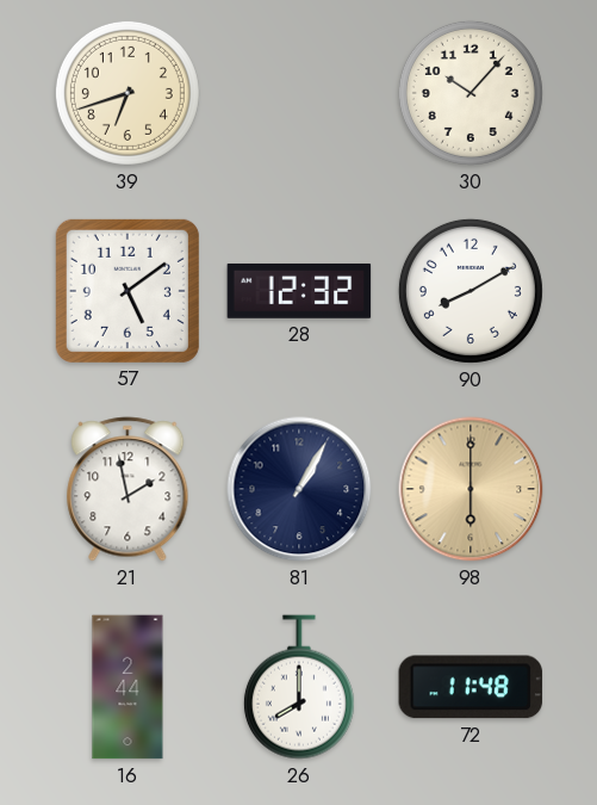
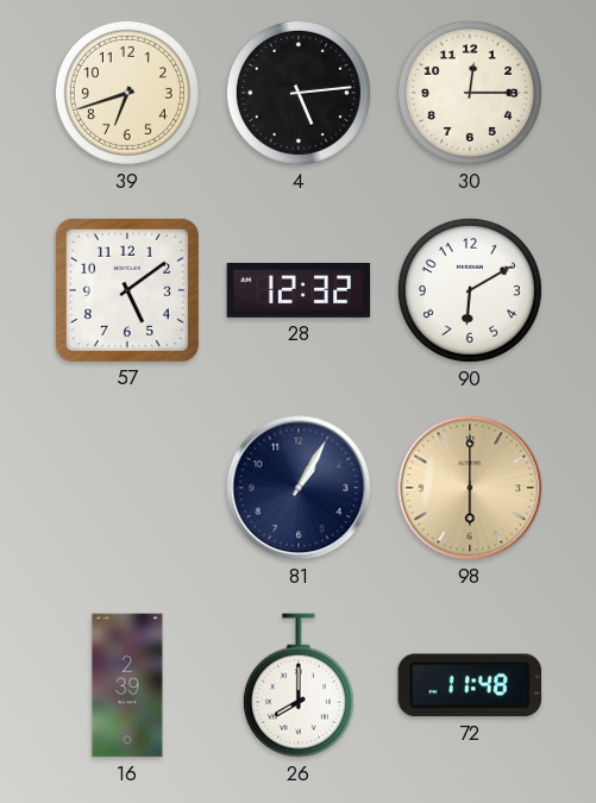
4: none -> 5:14 (299, 93)
30: 10:07 -> 12:15 (470, 93)
90: 8:10 -> 6:10 (470, 290)
21: 1:58 -> none (128, 489)
16: 2:44 -> 2:39 (127, 685)
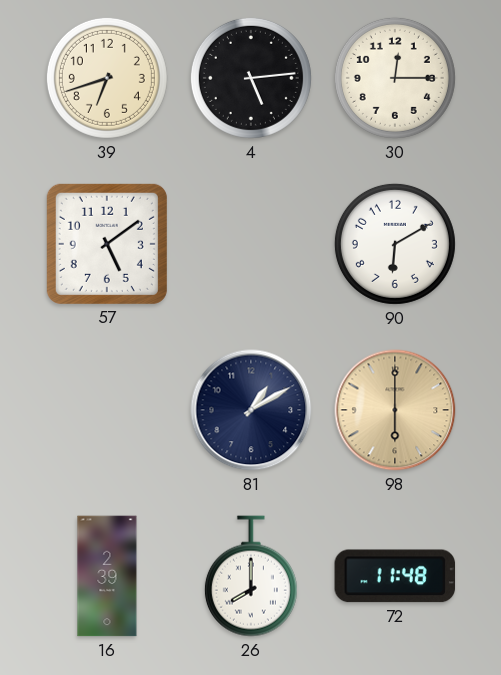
28: 12:32 -> none (299, 290)
81: 1:05 -> 1:10 (251, 410)
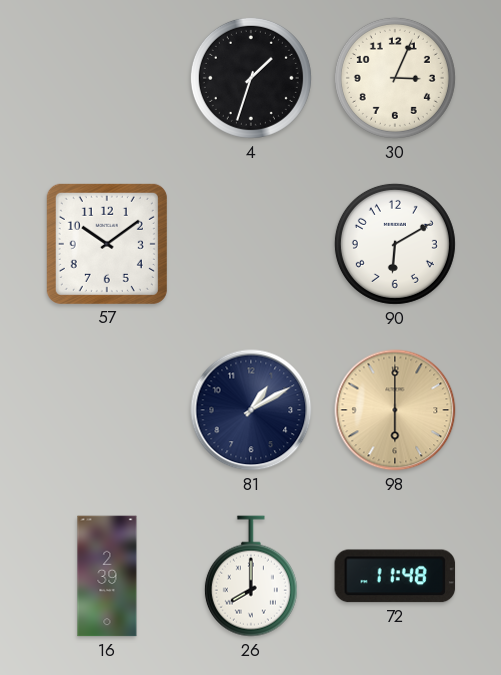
39: 6:42 -> none (107, 78)
4: 5:14 -> 1:33 (251, 78)
30: 12:15 -> 3:04 (395, 78)
57: 5:09 -> 10:09 (107, 244)
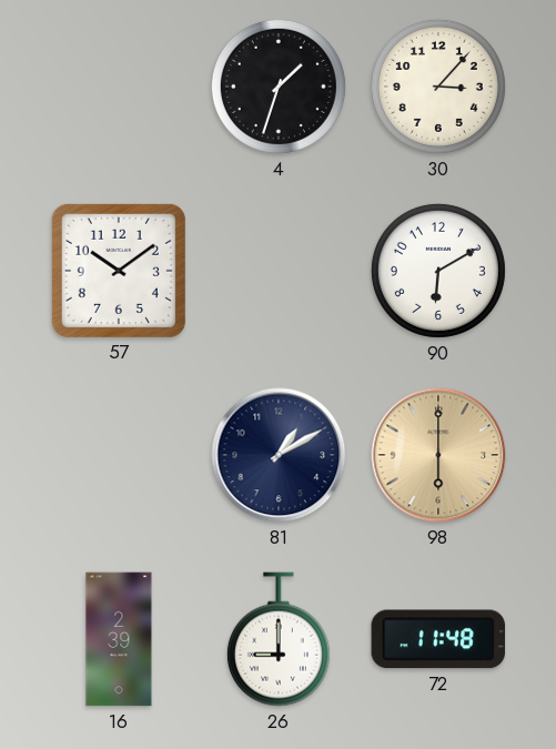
30: 3:04 -> 3:07 (438, 87)
26: 8:00 -> 9:00 (279, 639)
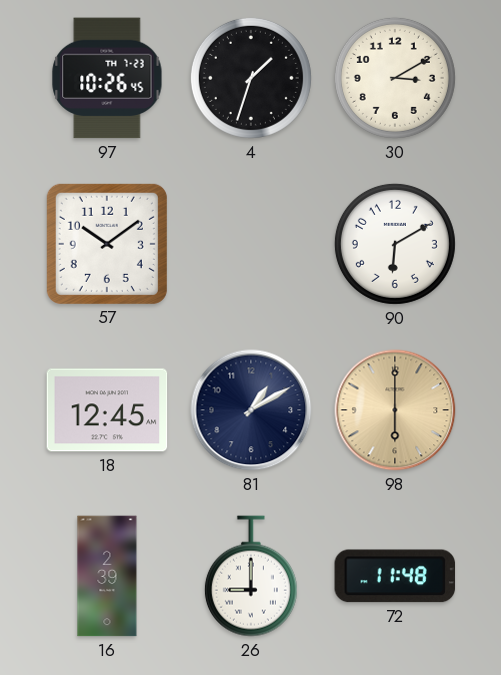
97: none -> 10:26 (107, 78)
30: 3:07 -> 3:10 (395, 78)
18: none -> 12:45 (107, 410)
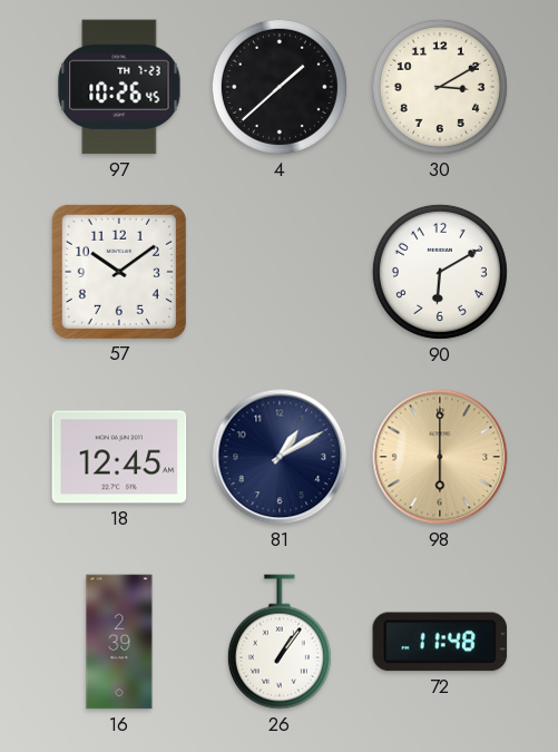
4: 1:33 -> 1:38 (280, 87)
26: 9:00 -> 1:06 (280, 642)
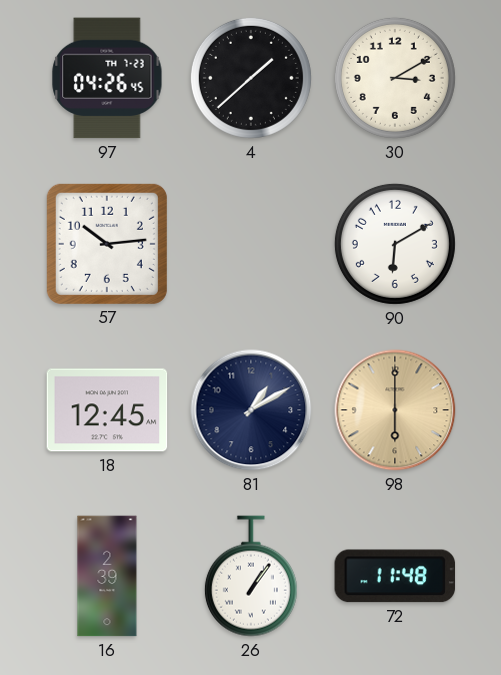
97: 10:26 -> 04:26 (107, 78)
57: 10:09 -> 10:14 (107, 244)
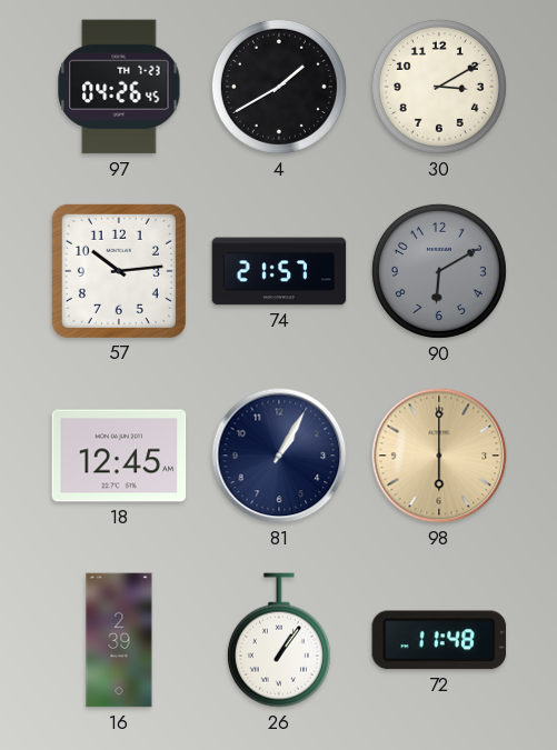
4: 1:38 -> 1:40 (279, 87)
74: none -> 21:57 (279, 271)
90 dial: white -> grey (439, 271)
81: 1:10 -> 1:05 (279, 456)
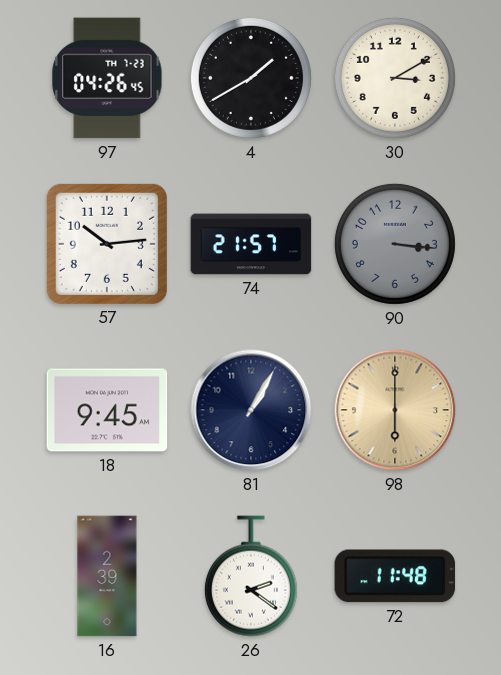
90: 6:10 -> 3:16 (395, 244)
18: 12:45 -> 9:45 (107, 410)
26: 1:06 -> 2:21 (251, 576)
